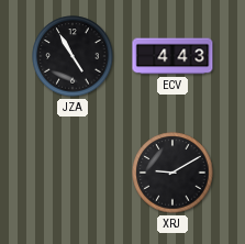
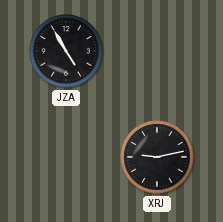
ECV: 4:43 -> none (172, 56)
XRJ: 9:10 -> 9:13 (157, 157)
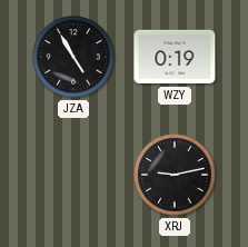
WZY: none -> 0:19 (175, 57)
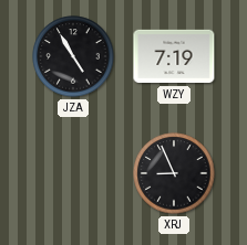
WZY: 0:19 -> 7:19 (174, 56)
XRJ: 9:13 -> 8:56 (174, 173)
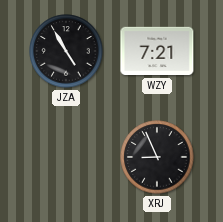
WZY: 7:19 -> 7:21 (157, 51)
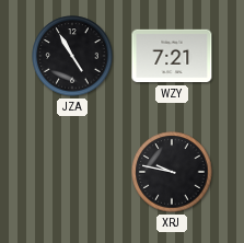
XRJ: 8:56 -> 9:47 (172, 172)
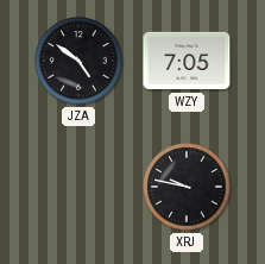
JZA: 4:55 -> 4:51 (78, 61)
WZY: 7:21 -> 7:05 (187, 61)
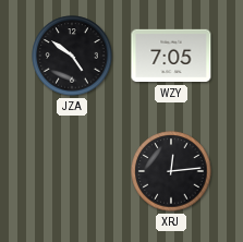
XRJ: 9:47 -> 12:14 (171, 171)
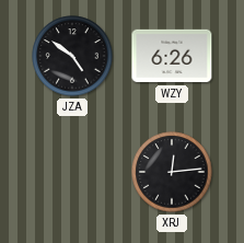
WZY: 7:05 -> 6:26 (172, 56)
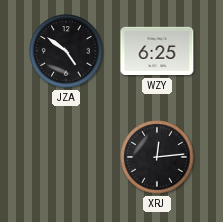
WZY: 6:26 -> 6:25 (157, 51)
